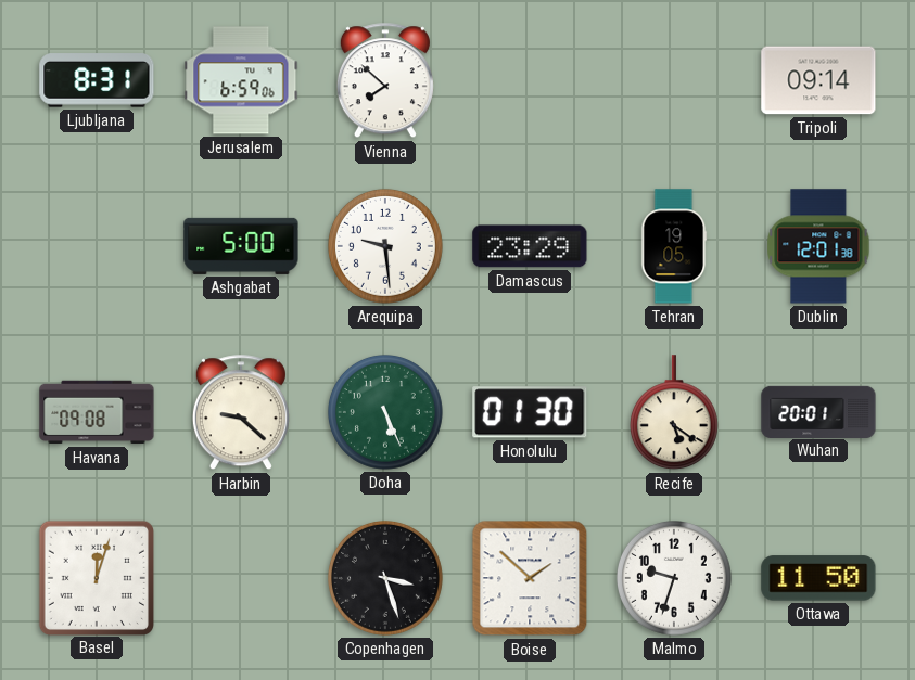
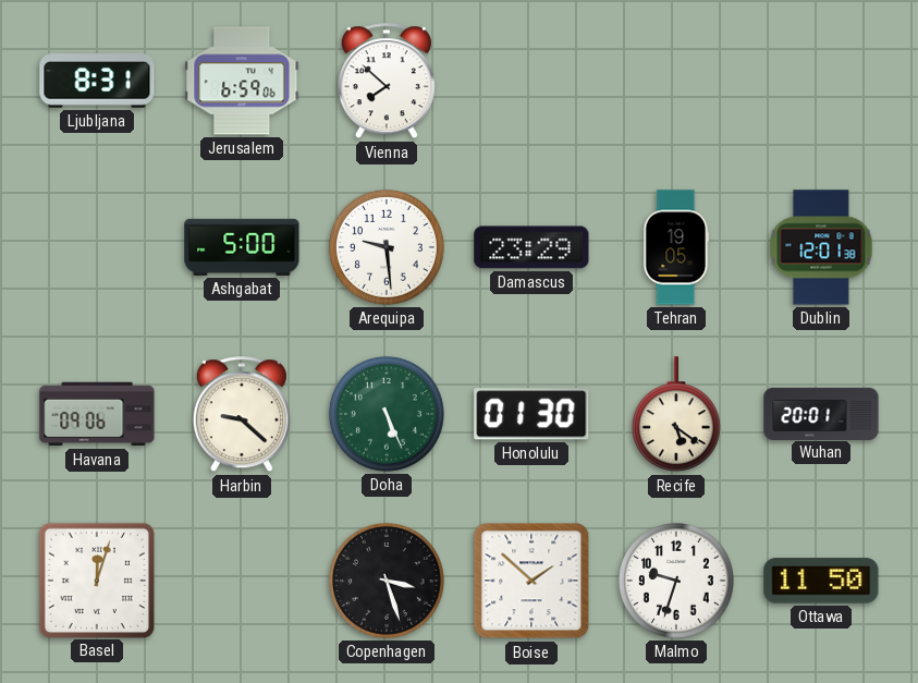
Tripoli: 09:14 -> none (818, 80)
Havana: 09:08 -> 09:06 (97, 414)
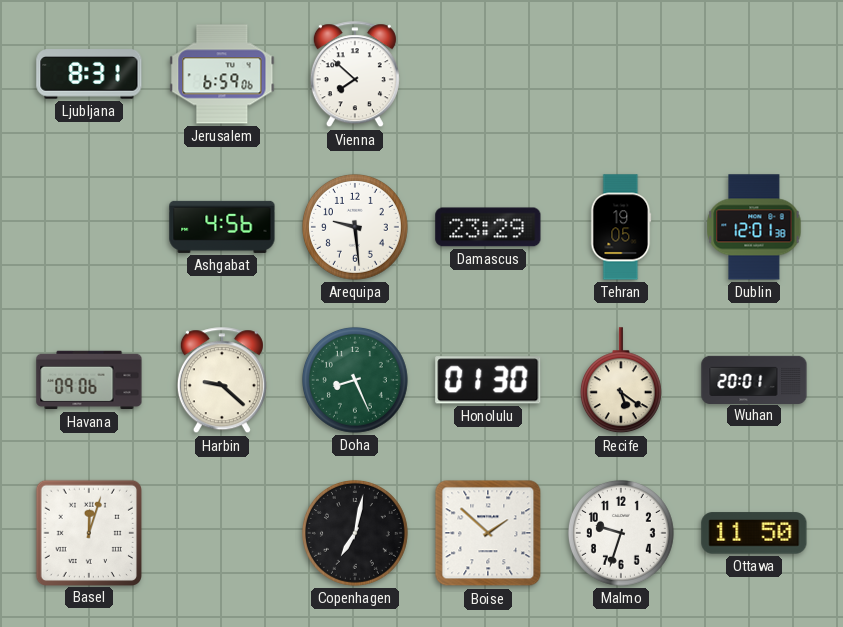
Ashgabat: 5:00 -> 4:56 (222, 227)
Doha: 5:26 -> 8:26 (355, 380)
Copenhagen: 3:27 -> 7:02 (355, 533)
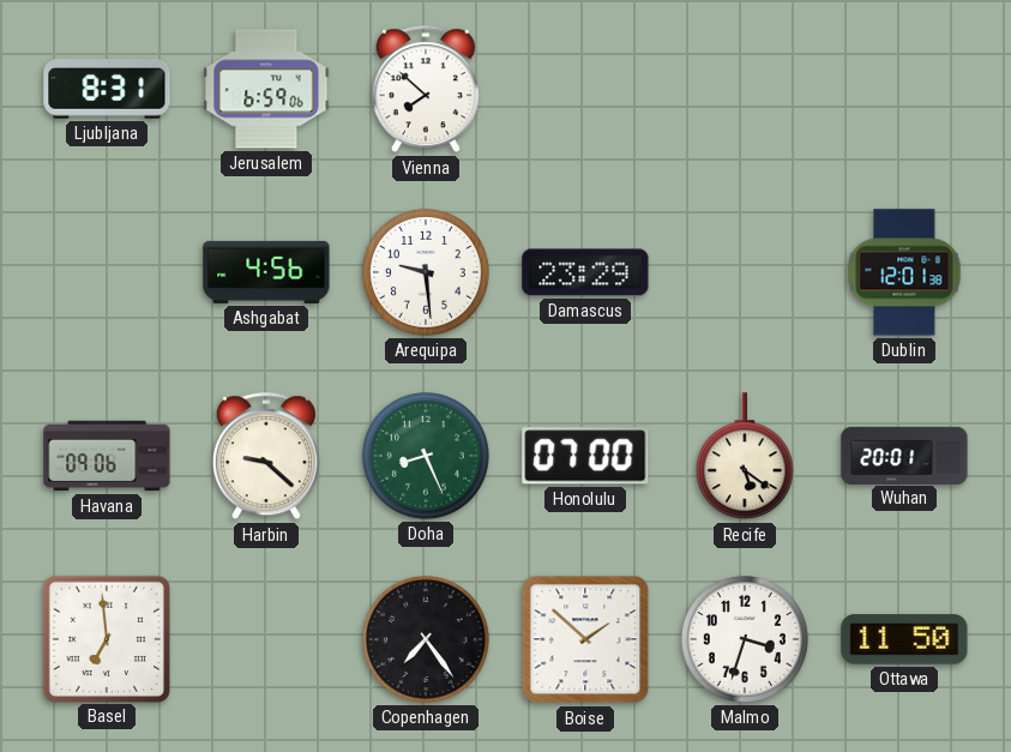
Tehran: 19:05 -> none (621, 227)
Honolulu: 01:30 -> 07:00 (585, 456)
Basel: 12:03 -> 6:59 (106, 638)
Copenhagen: 7:02 -> 7:24 (426, 639)
Malmo: 9:33 -> 3:33 (745, 639)
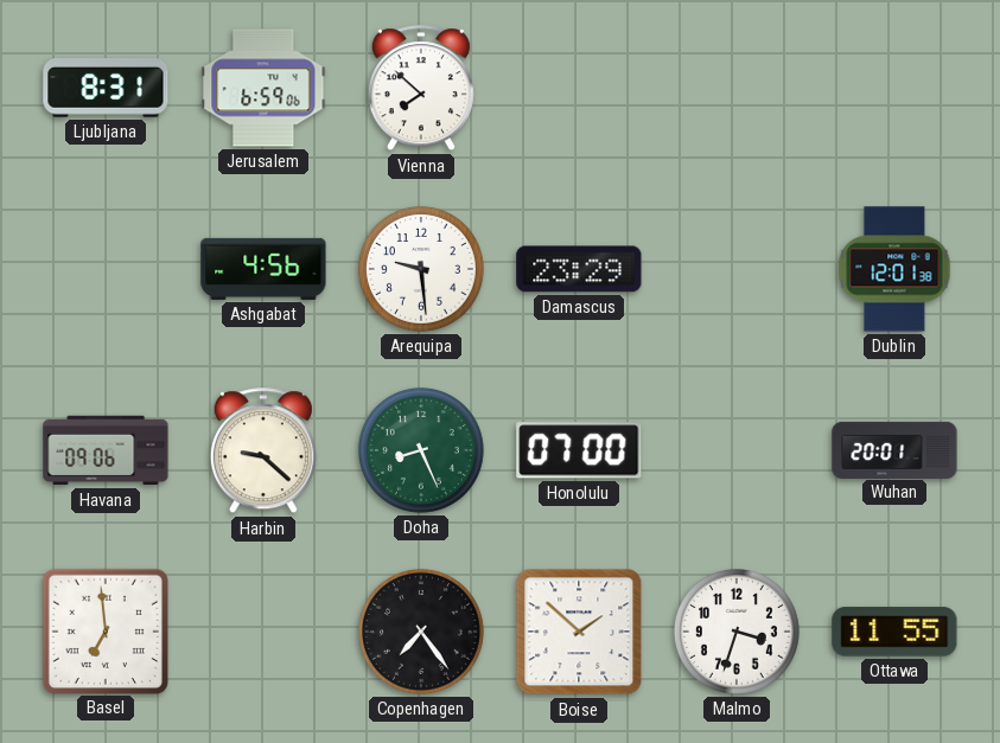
Recife: 5:21 -> none (745, 457)
Ottawa: 11:50 -> 11:55 (894, 632)
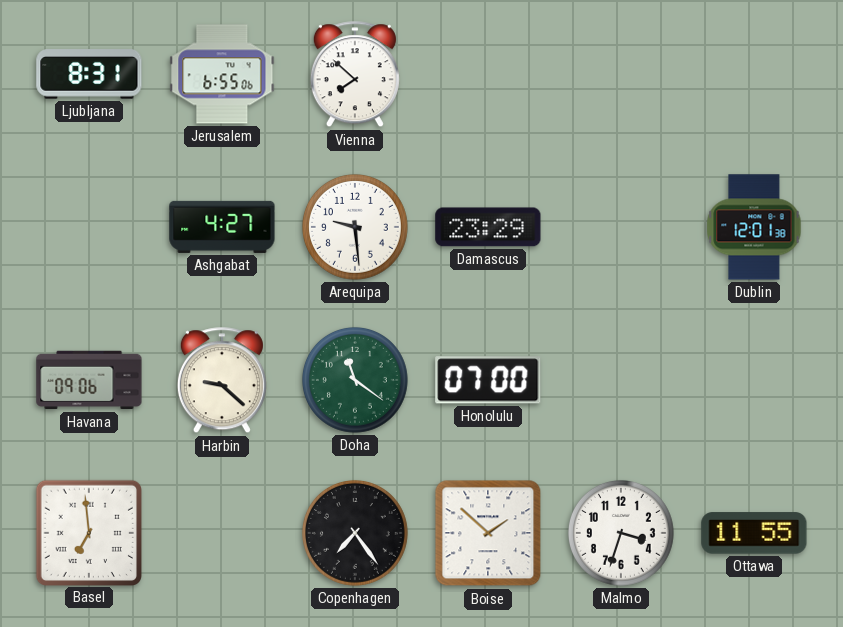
Jerusalem: 6:59 -> 6:55 (222, 74)
Ashgabat: 4:56 -> 4:27 (222, 227)
Doha: 8:26 -> 11:21 (355, 380)
Wuhan: 20:01 -> none (894, 449)
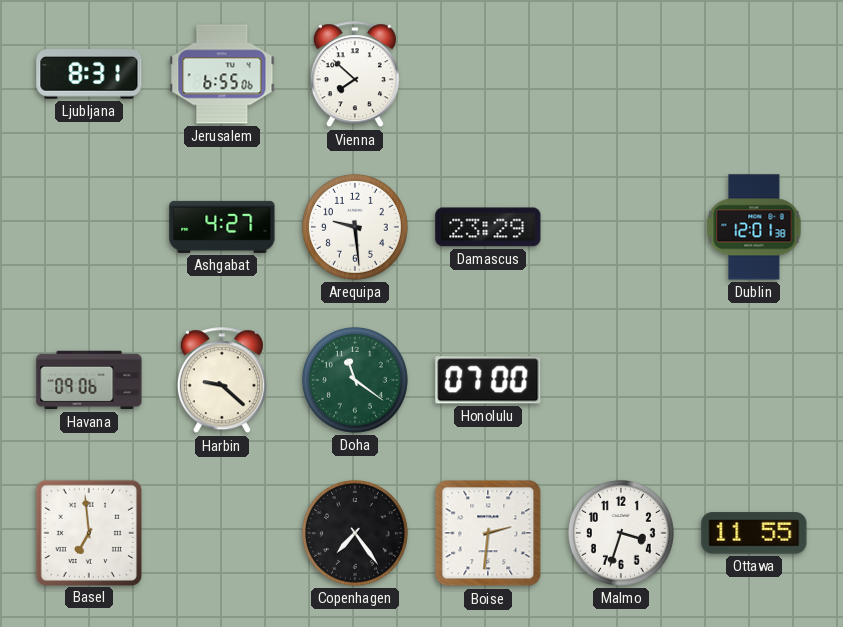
Boise: 1:52 -> 2:31 (488, 533)
